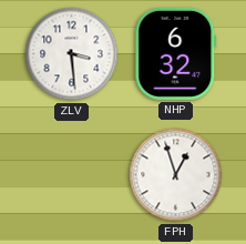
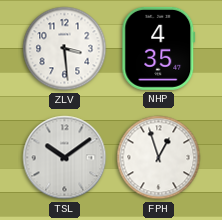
NHP: 6:32 -> 4:35 (159, 48)
TSL: none -> 10:09 (65, 158)
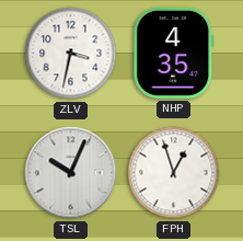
ZLV: 3:29 -> 3:32 (71, 54)
TSL: 10:09 -> 10:04 (71, 173)
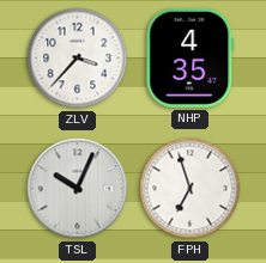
ZLV: 3:32 -> 3:37 (78, 59)
FPH: 12:57 -> 6:57 (191, 189)
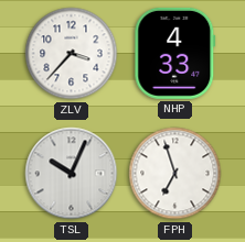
NHP: 4:35 -> 4:33 (175, 53)
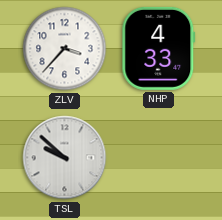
TSL: 10:04 -> 9:52 (65, 158)
FPH: 6:57 -> none (175, 174)
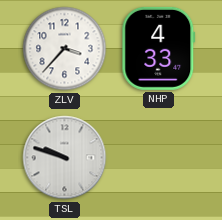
TSL: 9:52 -> 9:48 (65, 158)
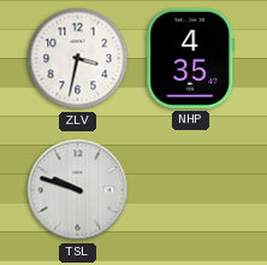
ZLV: 3:37 -> 3:32 (78, 59)
NHP: 4:33 -> 4:35 (191, 58)
